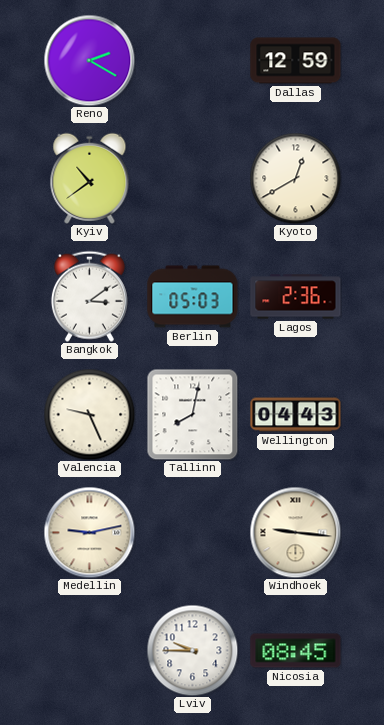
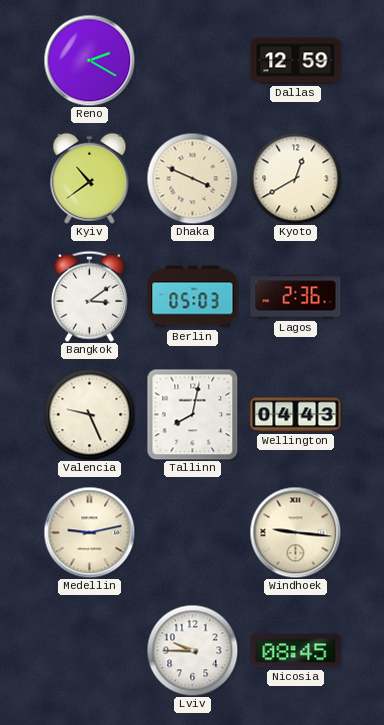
Dhaka: none -> 3:49 (192, 178)
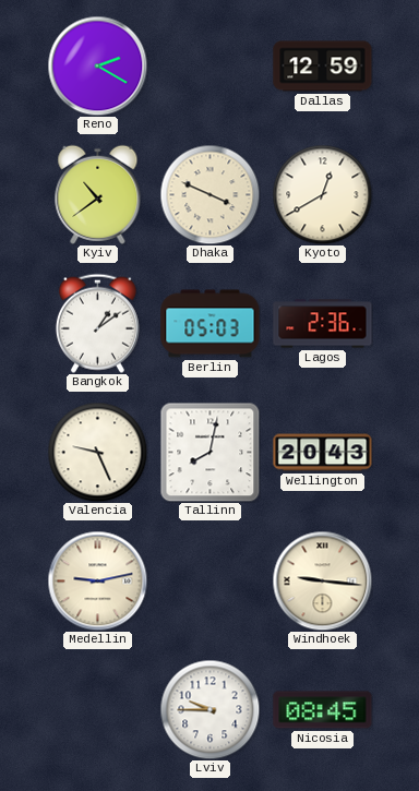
Bangkok: 3:09 -> 1:09 (97, 323)
Wellington: 04:43 -> 20:43 (323, 453)
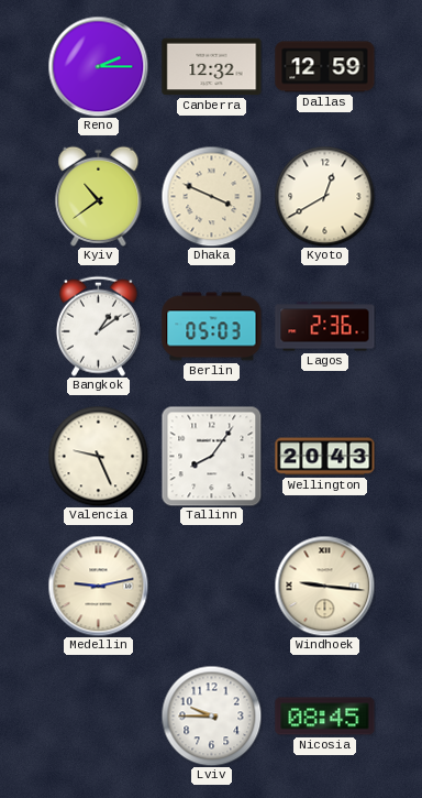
Reno: 2:20 -> 2:15 (98, 66)
Canberra: none -> 12:32 (212, 67)
Tallinn: 8:02 -> 8:06 (211, 456)
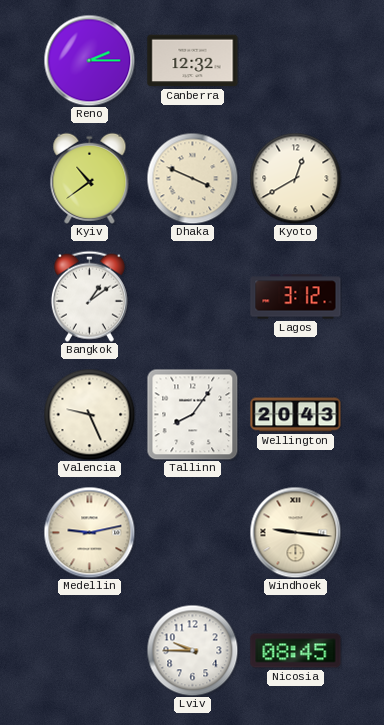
Dallas: 12:59 -> none (325, 67)
Berlin: 05:03 -> none (212, 327)
Lagos: 2:36 -> 3:12 (296, 297)
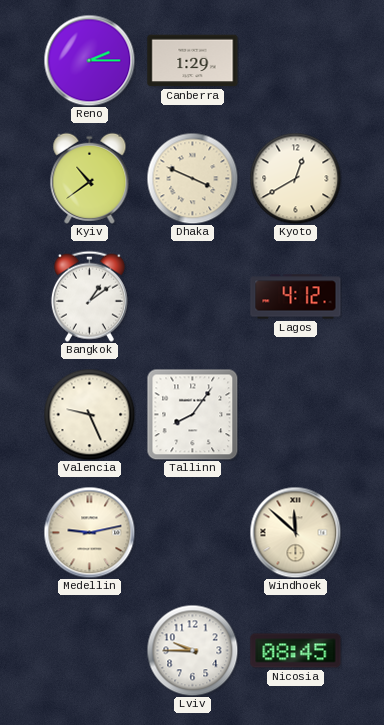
Canberra: 12:32 -> 1:29 (193, 61)
Lagos: 3:12 -> 4:12 (296, 297)
Wellington: 20:43 -> none (296, 415)
Windhoek: 9:16 -> 11:52 (295, 532)
